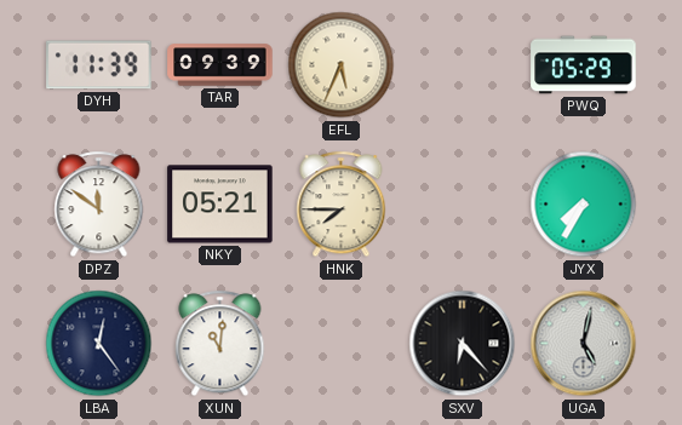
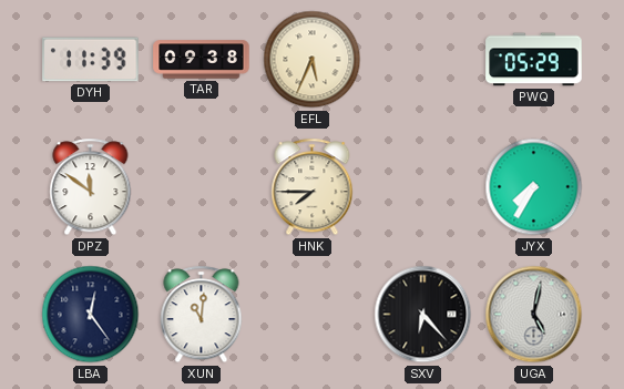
TAR: 09:39 -> 09:38 (202, 60)
NKY: 05:21 -> none (220, 205)
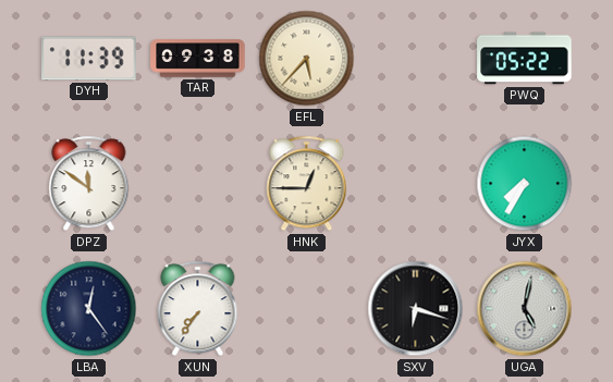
EFL: 5:34 -> 5:37 (307, 59)
PWQ: 05:29 -> 05:22 (525, 59)
HNK: 7:45 -> 12:45 (307, 184)
XUN: 11:01 -> 7:36 (198, 309)
SXV: 6:23 -> 6:18 (416, 309)
